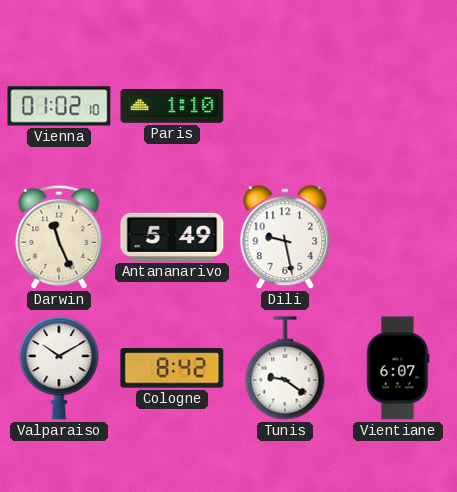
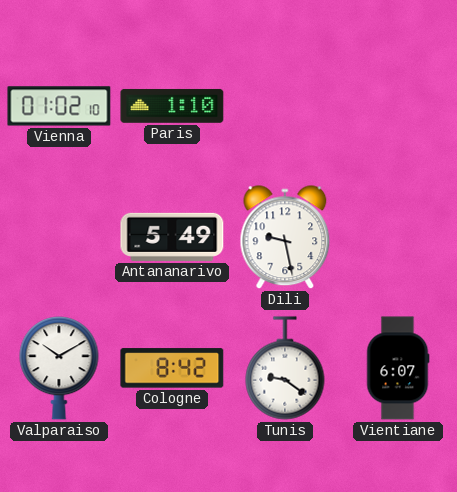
Darwin: 11:26 -> none (59, 237)
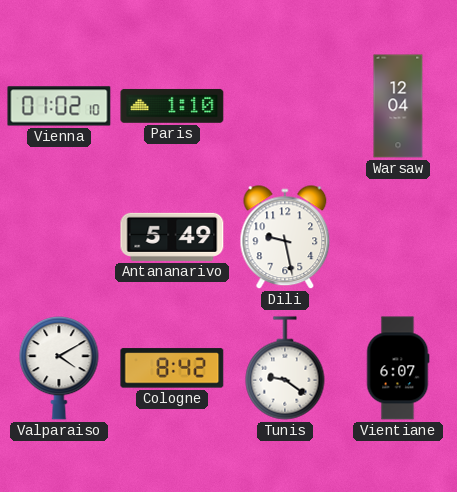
Warsaw: none -> 12:04 (398, 106)
Valparaiso: 10:10 -> 4:10 (59, 368)
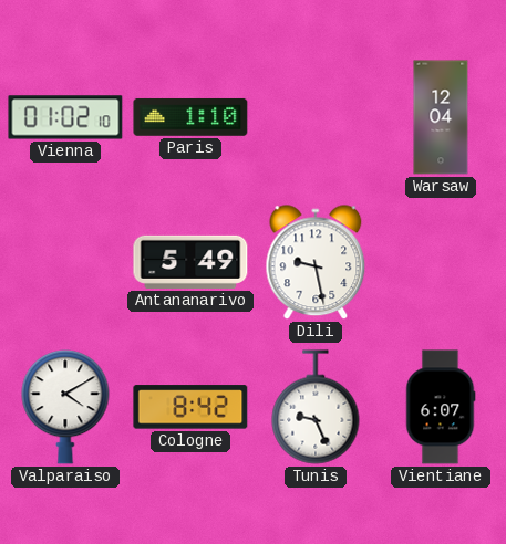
Tunis: 9:21 -> 9:26 (316, 407)
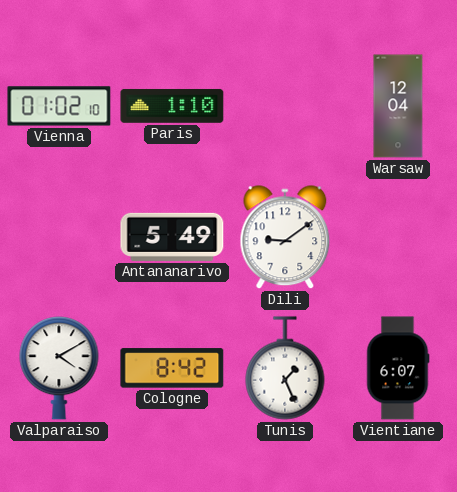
Dili: 9:28 -> 9:09 (285, 238)
Tunis: 9:26 -> 1:26 (285, 368)
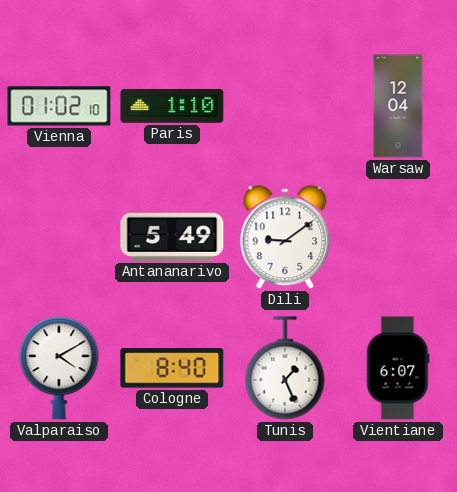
Cologne: 8:42 -> 8:40 (172, 368)
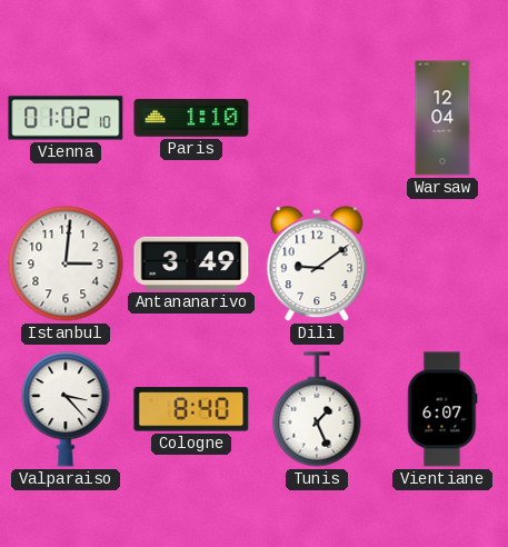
Istanbul: none -> 3:01 (66, 263)
Antananarivo: 5:49 -> 3:49 (191, 263)
Valparaiso: 4:10 -> 3:23 (66, 409)
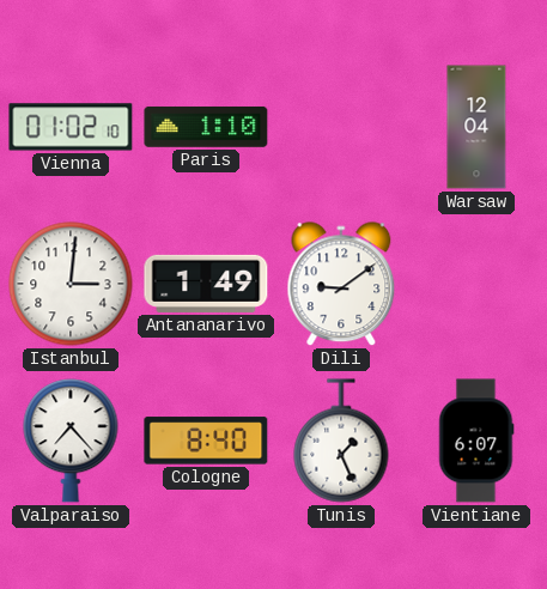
Antananarivo: 3:49 -> 1:49 (206, 284)
Valparaiso: 3:23 -> 7:23 (71, 441)
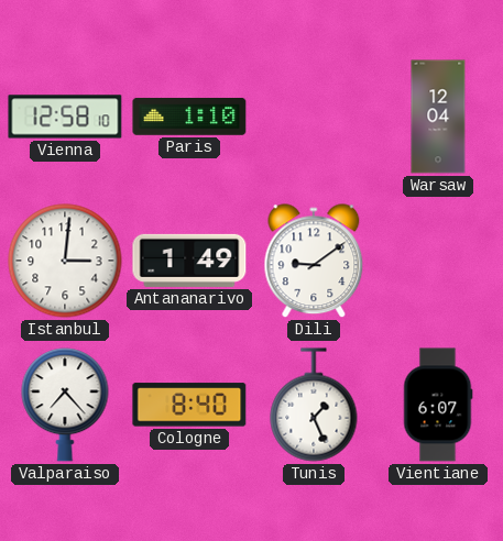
Vienna: 01:02 -> 12:58 (65, 117)
